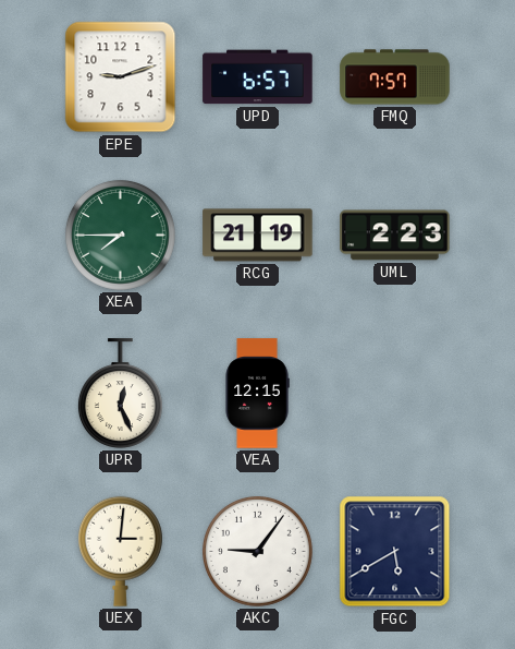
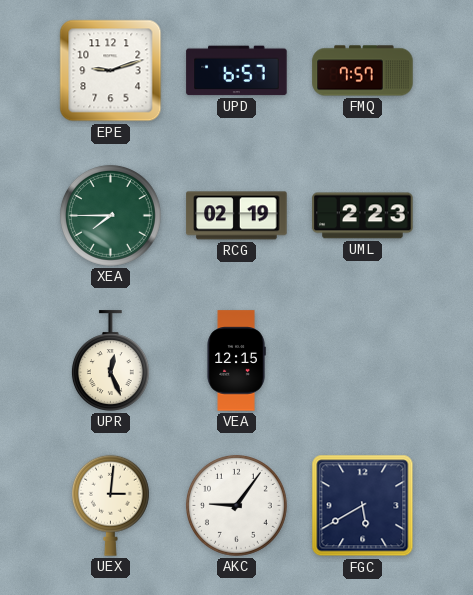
RCG: 21:19 -> 02:19 (237, 216)
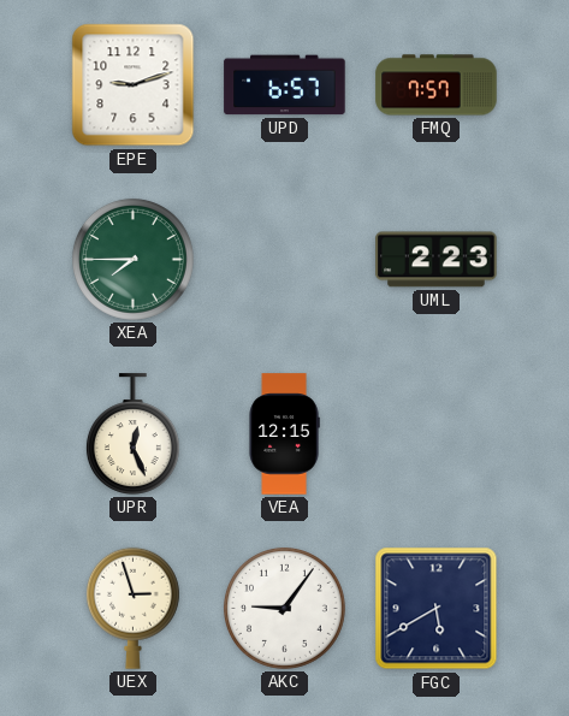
RCG: 02:19 -> none (237, 216)
UEX: 3:01 -> 2:57 (132, 608)
